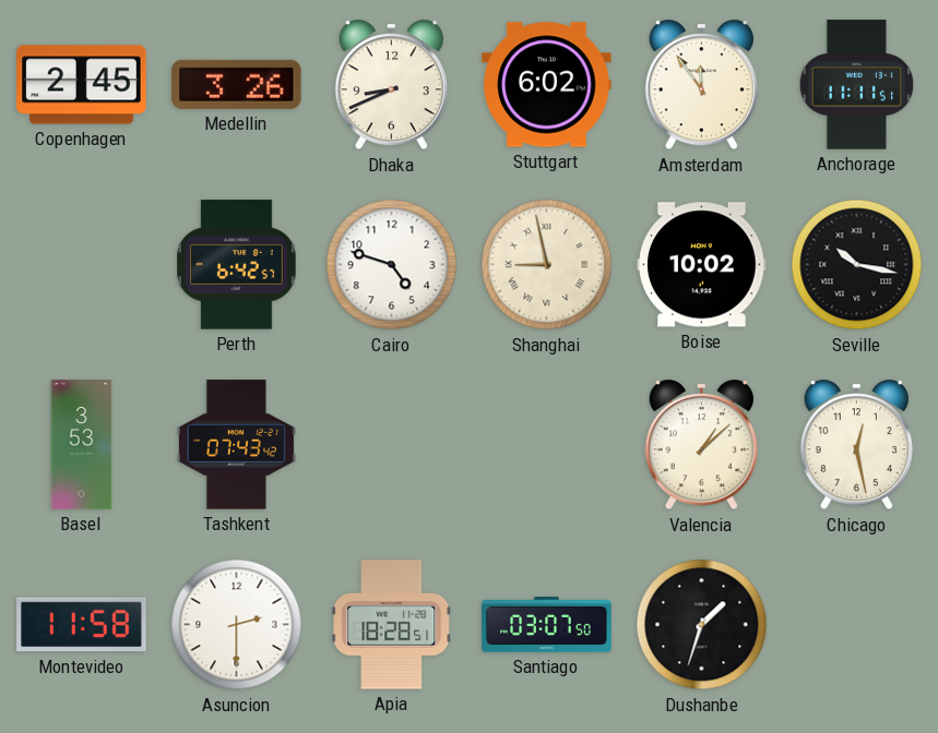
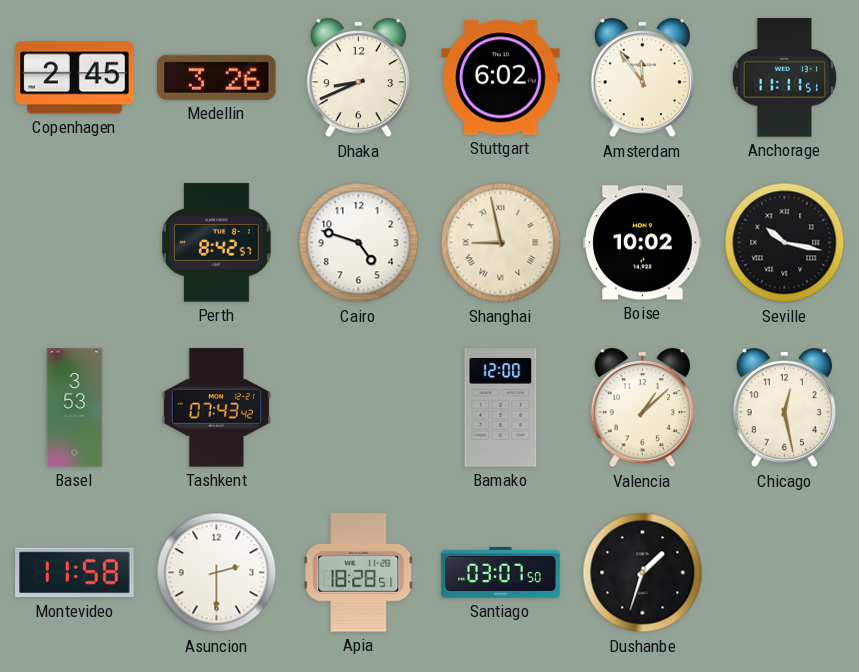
Perth: 6:42 -> 8:42 (217, 243)
Bamako: none -> 12:00 (501, 408)
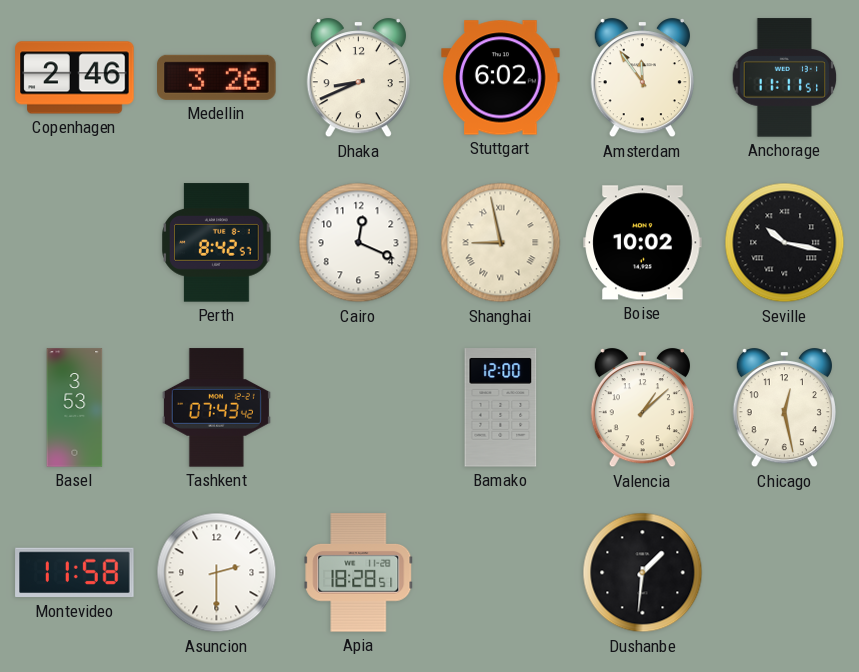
Copenhagen: 2:45 -> 2:46 (75, 78)
Cairo: 4:48 -> 12:19 (359, 243)
Santiago: 03:07 -> none (501, 573)
Dushanbe: 1:33 -> 1:31 (643, 573)
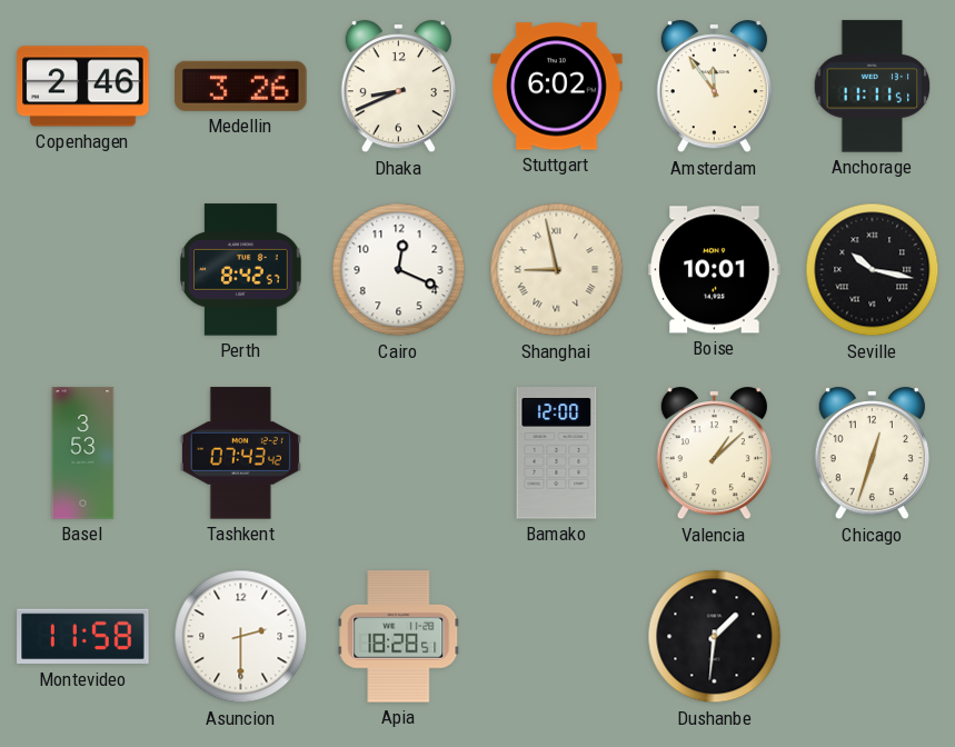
Boise: 10:02 -> 10:01 (715, 270)
Chicago: 12:28 -> 12:33 (872, 454)
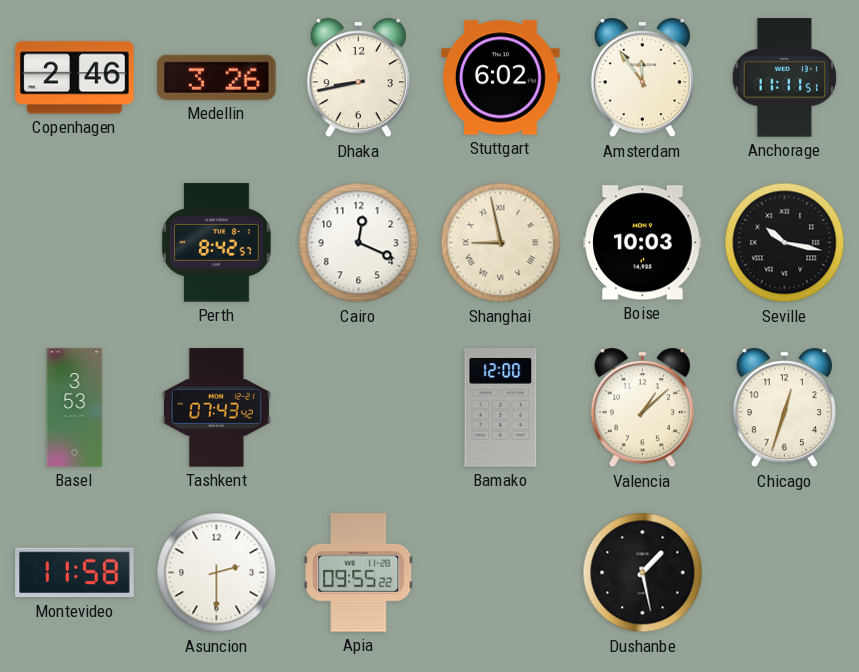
Dhaka: 8:41 -> 8:43 (358, 78)
Boise: 10:01 -> 10:03 (643, 243)
Apia: 18:28 -> 09:55 (359, 573)
Dushanbe: 1:31 -> 1:28 (643, 573)
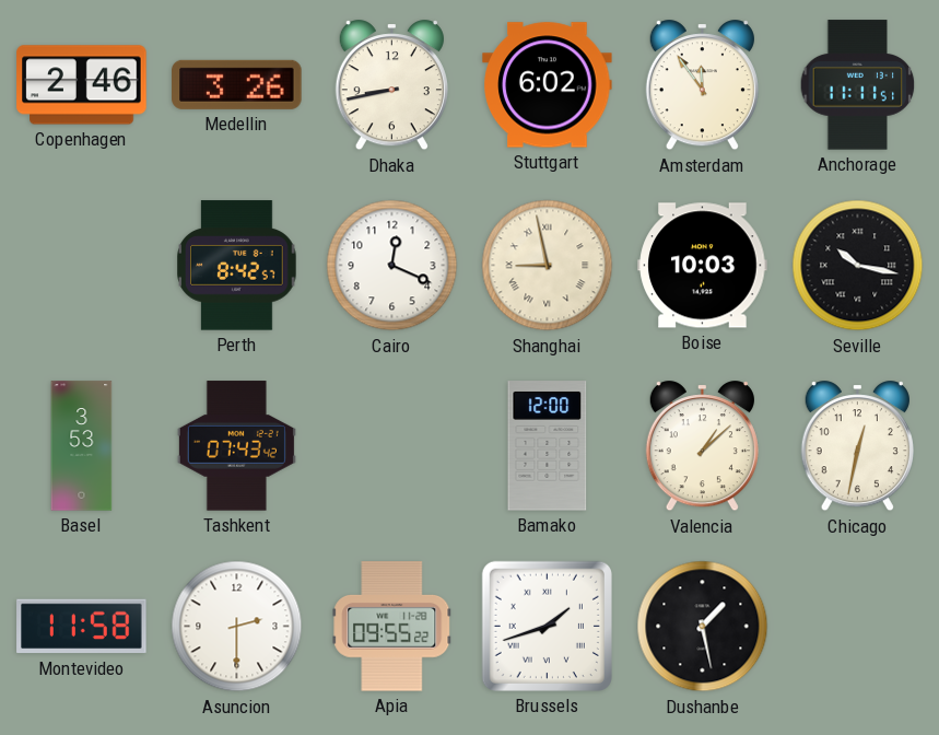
Chicago: 12:33 -> 12:32 (857, 446)
Brussels: none -> 1:42 (547, 626)
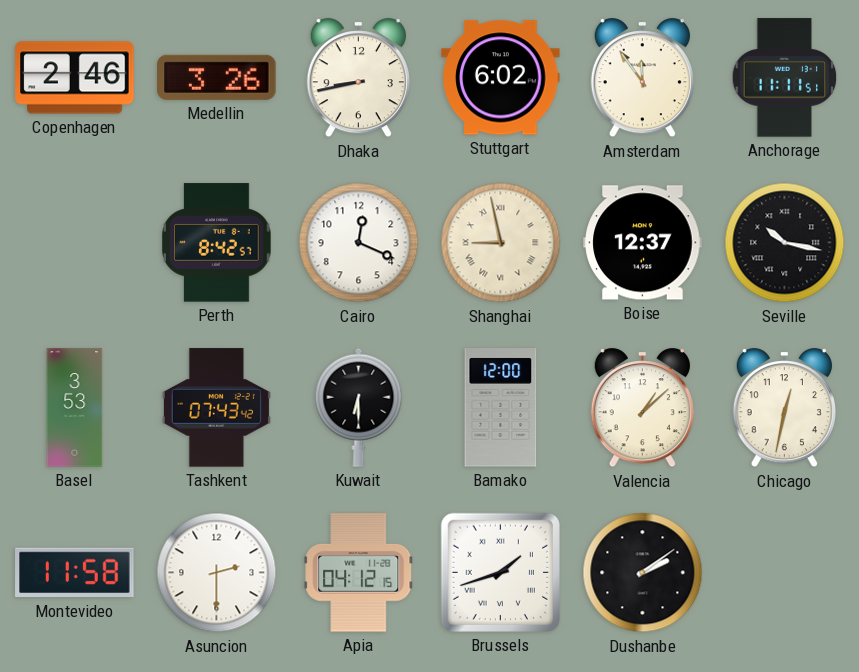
Boise: 10:03 -> 12:37 (643, 243)
Kuwait: none -> 6:30 (359, 407)
Apia: 09:55 -> 04:12 (359, 573)
Dushanbe: 1:28 -> 2:09 (643, 573)
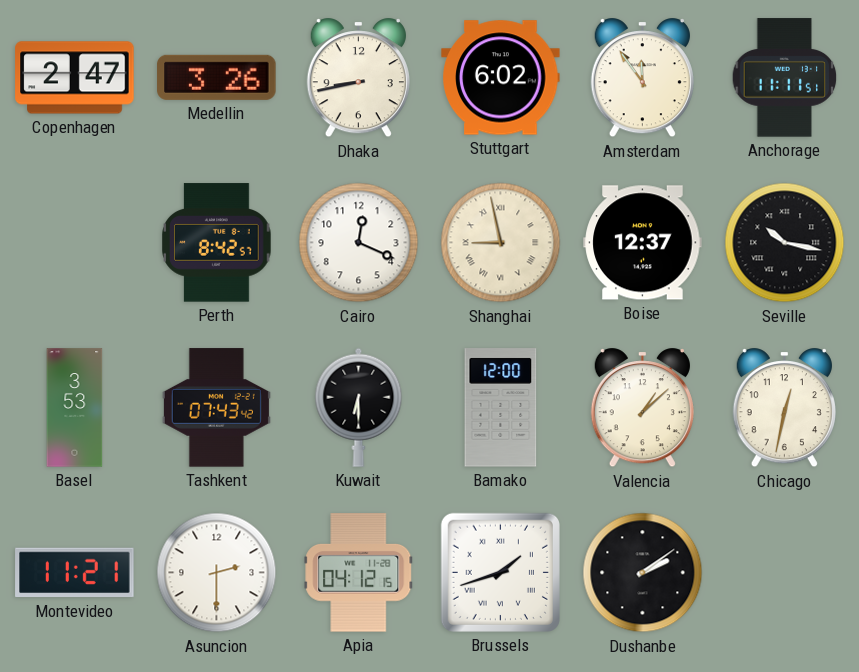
Copenhagen: 2:46 -> 2:47 (75, 78)
Montevideo: 11:58 -> 11:21 (75, 573)
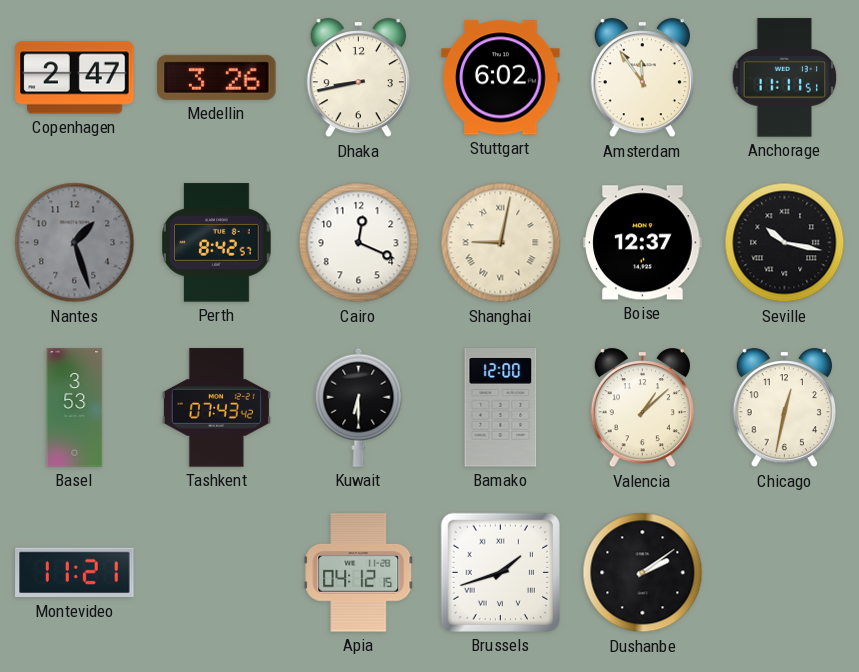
Nantes: none -> 1:27 (75, 243)
Shanghai: 8:58 -> 9:02 (501, 243)
Asuncion: 2:30 -> none (217, 573)
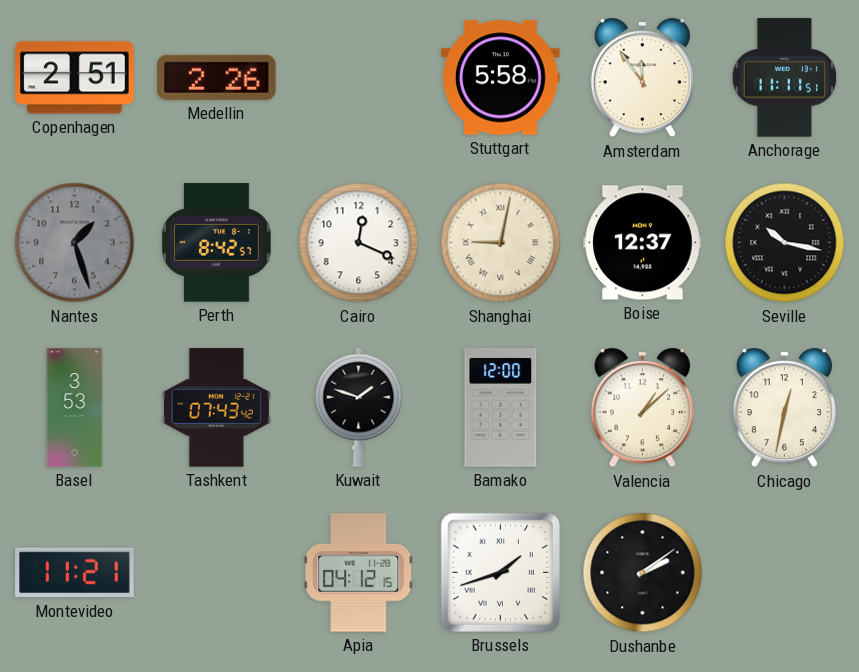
Copenhagen: 2:47 -> 2:51 (75, 78)
Medellin: 3:26 -> 2:26 (217, 77)
Dhaka: 8:43 -> none (358, 78)
Stuttgart: 6:02 -> 5:58 (501, 78)
Kuwait: 6:30 -> 1:48 (359, 407)
